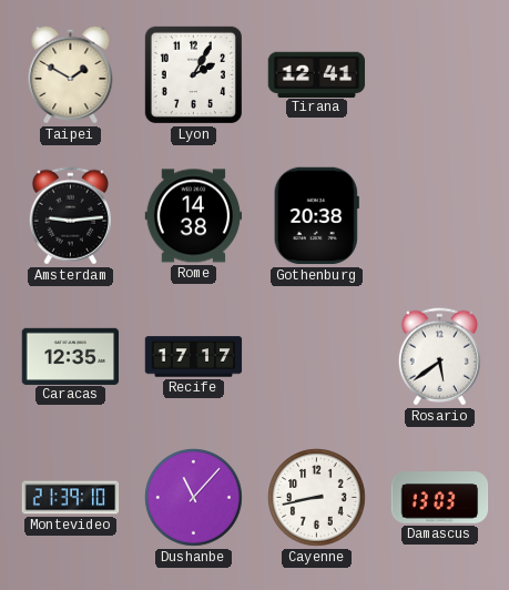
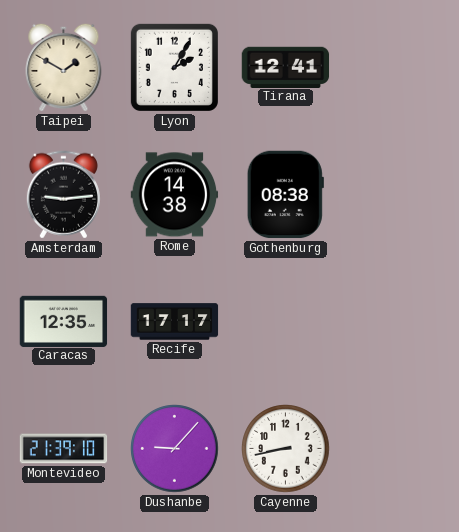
Gothenburg: 20:38 -> 08:38 (285, 195)
Rosario: 5:39 -> none (439, 357)
Dushanbe: 11:07 -> 9:07 (175, 449)
Damascus: 13:03 -> none (440, 498)
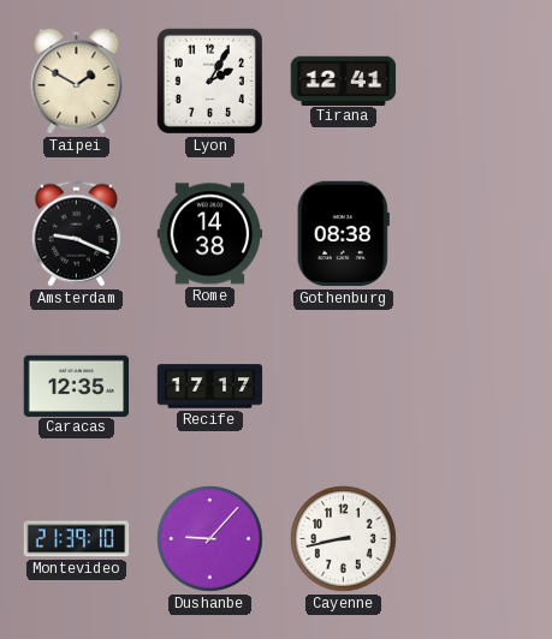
Amsterdam: 9:14 -> 9:19 (76, 234)
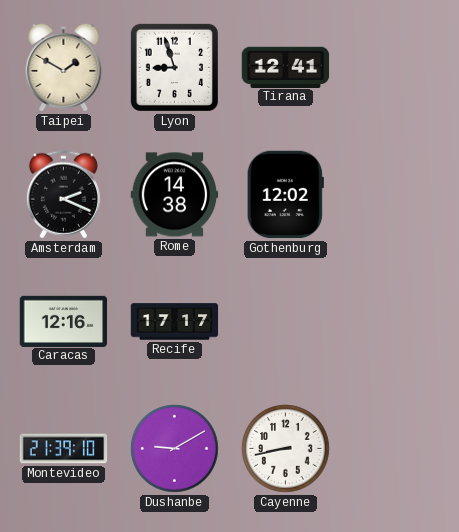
Lyon: 2:05 -> 8:57 (174, 67)
Amsterdam: 9:19 -> 2:19 (63, 195)
Gothenburg: 08:38 -> 12:02 (285, 195)
Caracas: 12:35 -> 12:16 (64, 321)
Dushanbe: 9:07 -> 9:10 (175, 449)
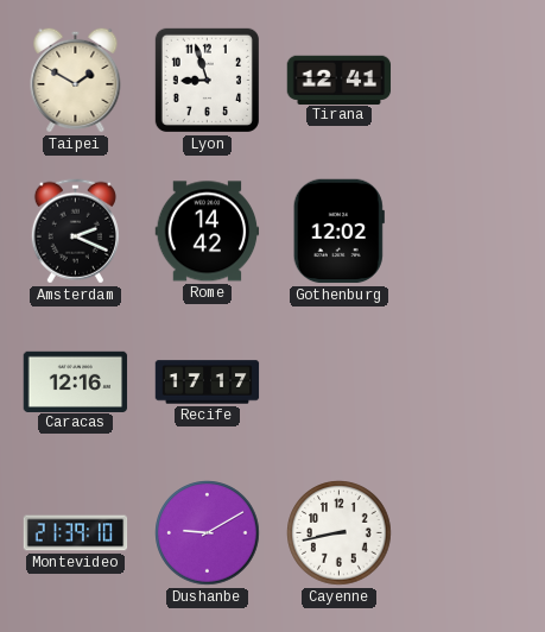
Rome: 14:38 -> 14:42 (208, 232)
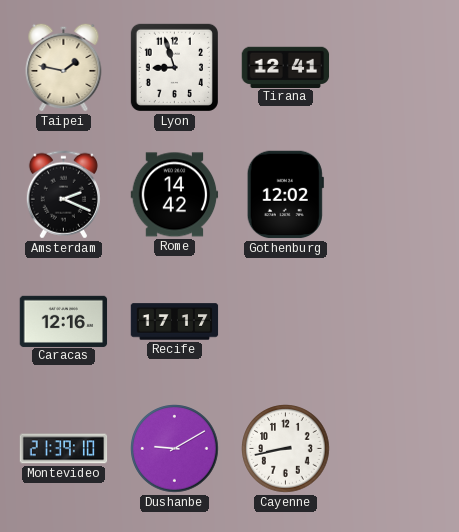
Taipei: 1:50 -> 1:47 (64, 67)
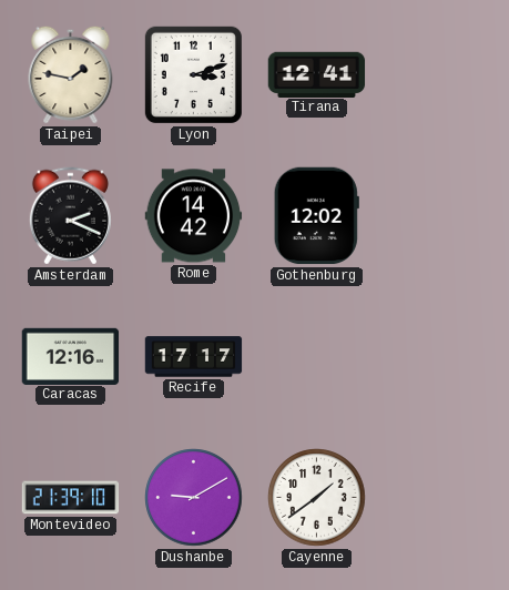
Lyon: 8:57 -> 3:12 (193, 74)
Cayenne: 8:43 -> 1:39 (317, 498)
